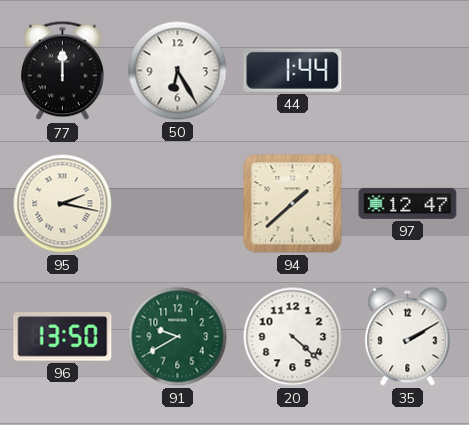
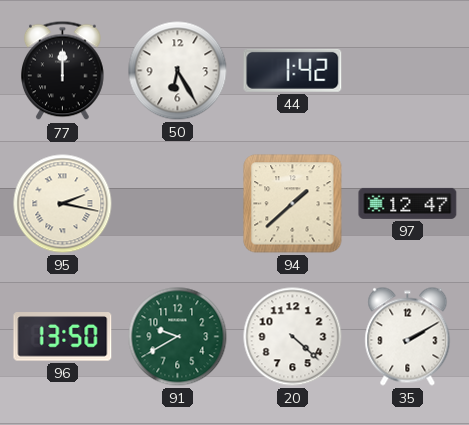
44: 1:44 -> 1:42 (293, 70)
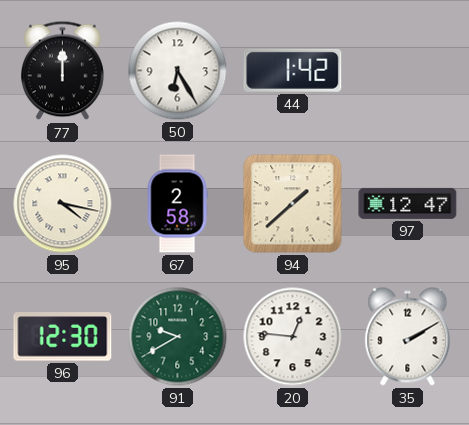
95: 2:17 -> 4:17 (63, 204)
67: none -> 2:58 (177, 204)
96: 13:50 -> 12:30 (63, 337)
20: 4:22 -> 12:46 (293, 337)
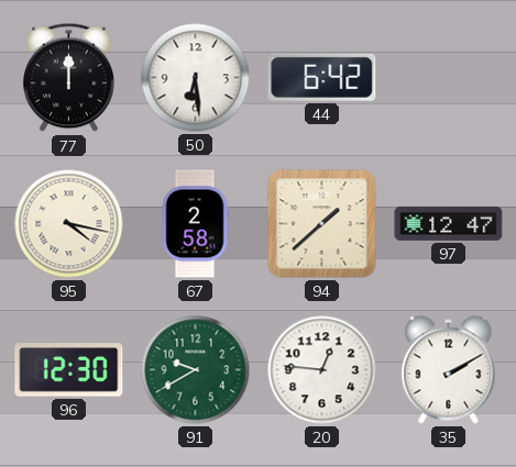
50: 6:25 -> 6:29 (196, 78)
44: 1:42 -> 6:42 (322, 77)
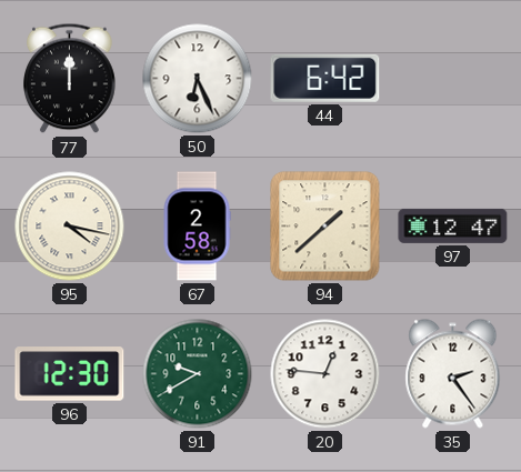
50: 6:29 -> 6:26 (198, 79)
35: 2:10 -> 2:24 (453, 374)
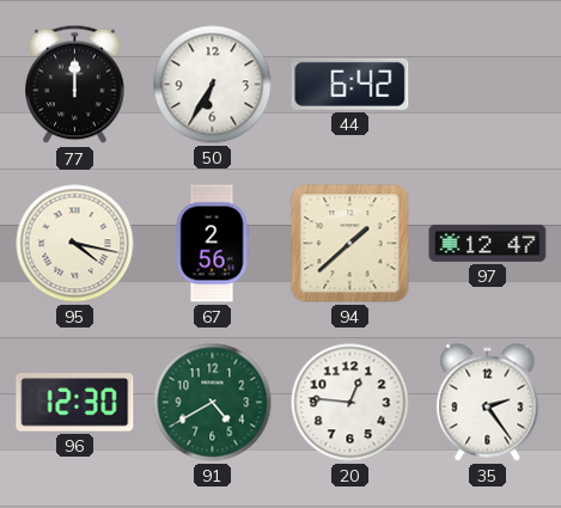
50: 6:26 -> 6:35 (213, 85)
67: 2:58 -> 2:56 (212, 244)
91: 9:40 -> 4:40 (213, 403)
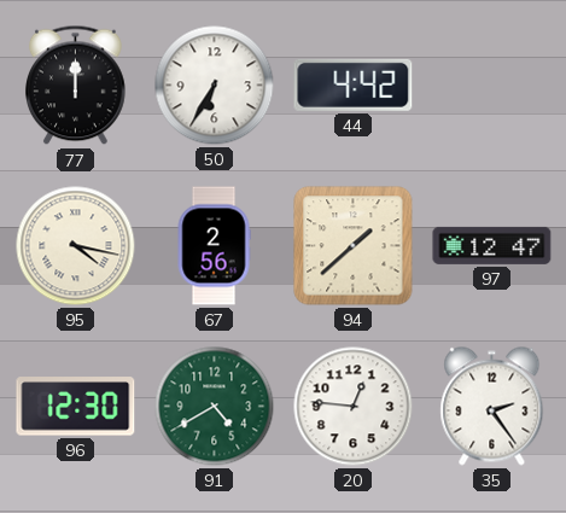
44: 6:42 -> 4:42 (354, 84)
